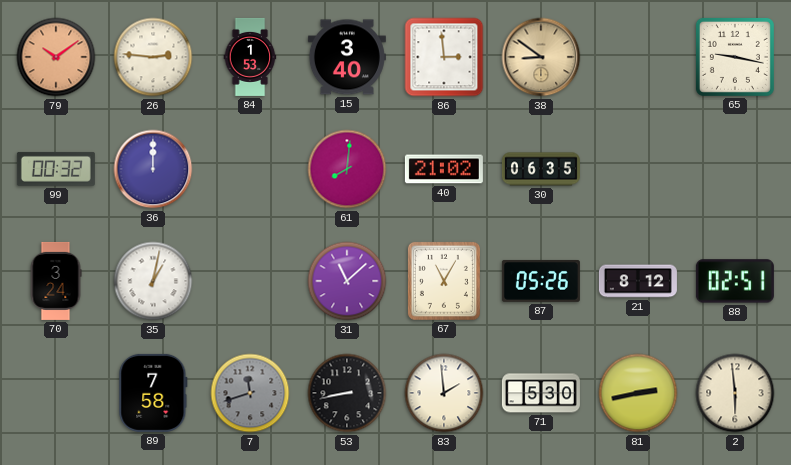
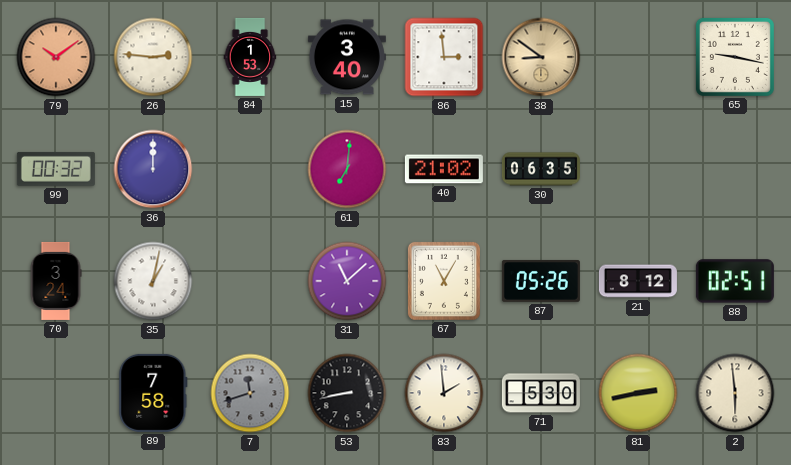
61: 8:01 -> 7:01 (347, 169)
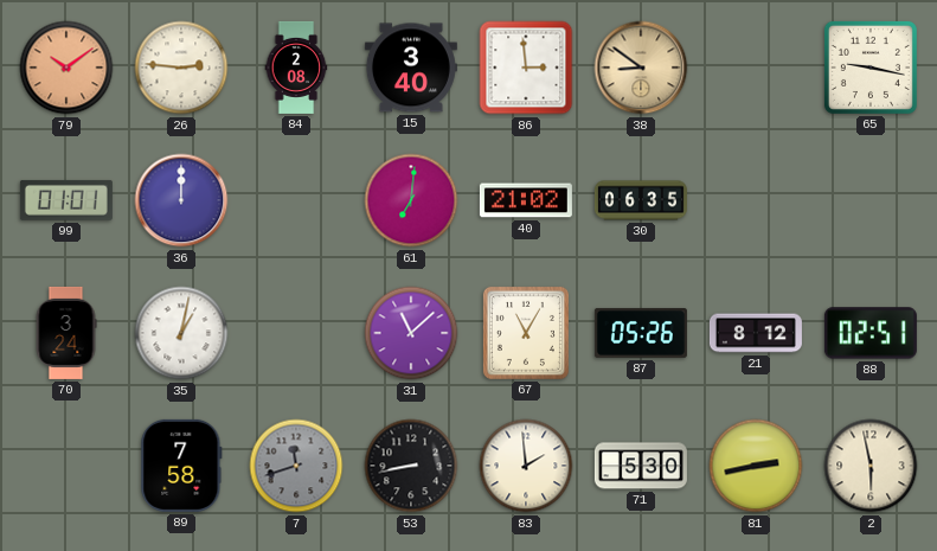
84: 1:53 -> 2:08 (296, 68)
99: 00:32 -> 01:01 (66, 200)
2: 5:59 -> 5:58 (871, 466)
